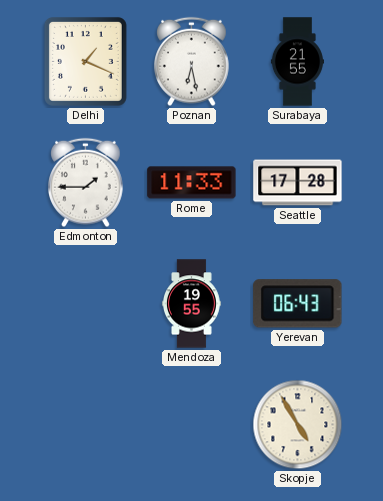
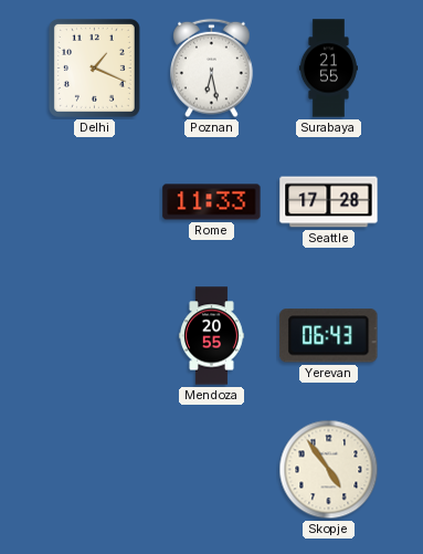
Edmonton: 1:45 -> none (86, 183)
Mendoza: 19:55 -> 20:55 (211, 336)
Skopje: 4:55 -> 4:54 (329, 470)
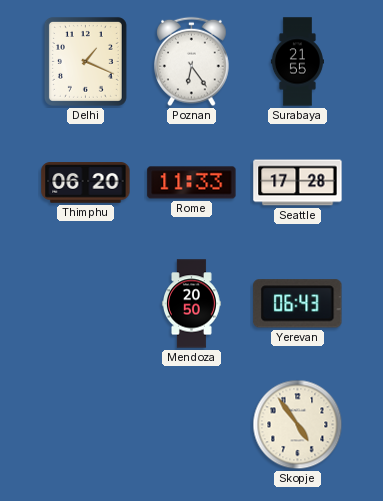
Poznan: 6:28 -> 6:24 (192, 62)
Thimphu: none -> 06:20 (86, 183)
Mendoza: 20:55 -> 20:50 (191, 304)
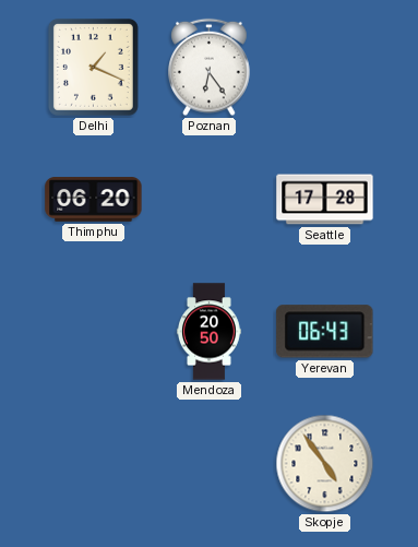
Surabaya: 21:55 -> none (297, 62)
Rome: 11:33 -> none (192, 183)
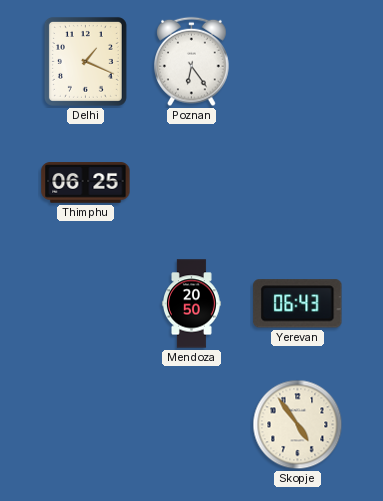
Thimphu: 06:20 -> 06:25 (86, 183)
Seattle: 17:28 -> none (325, 200)
